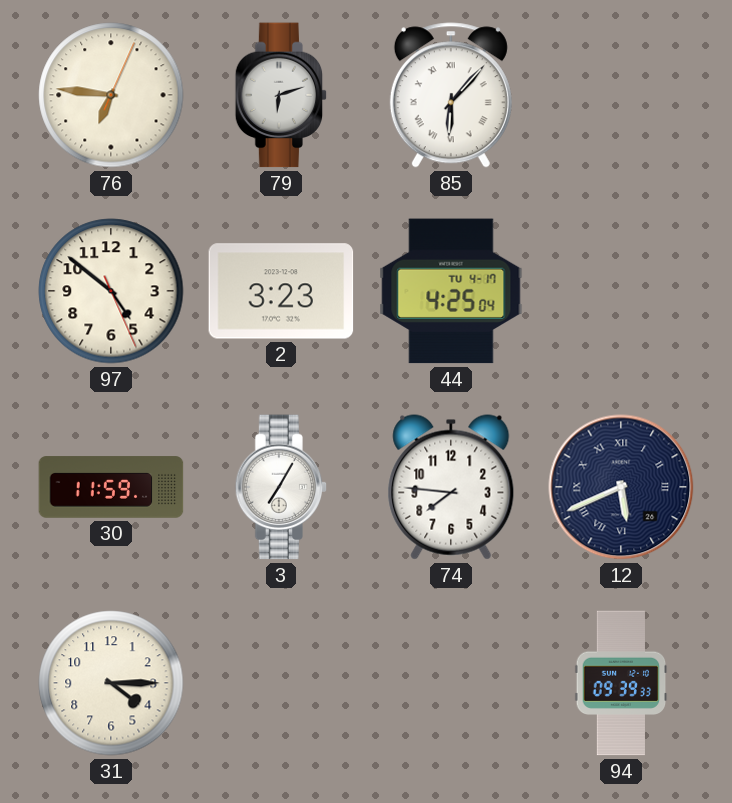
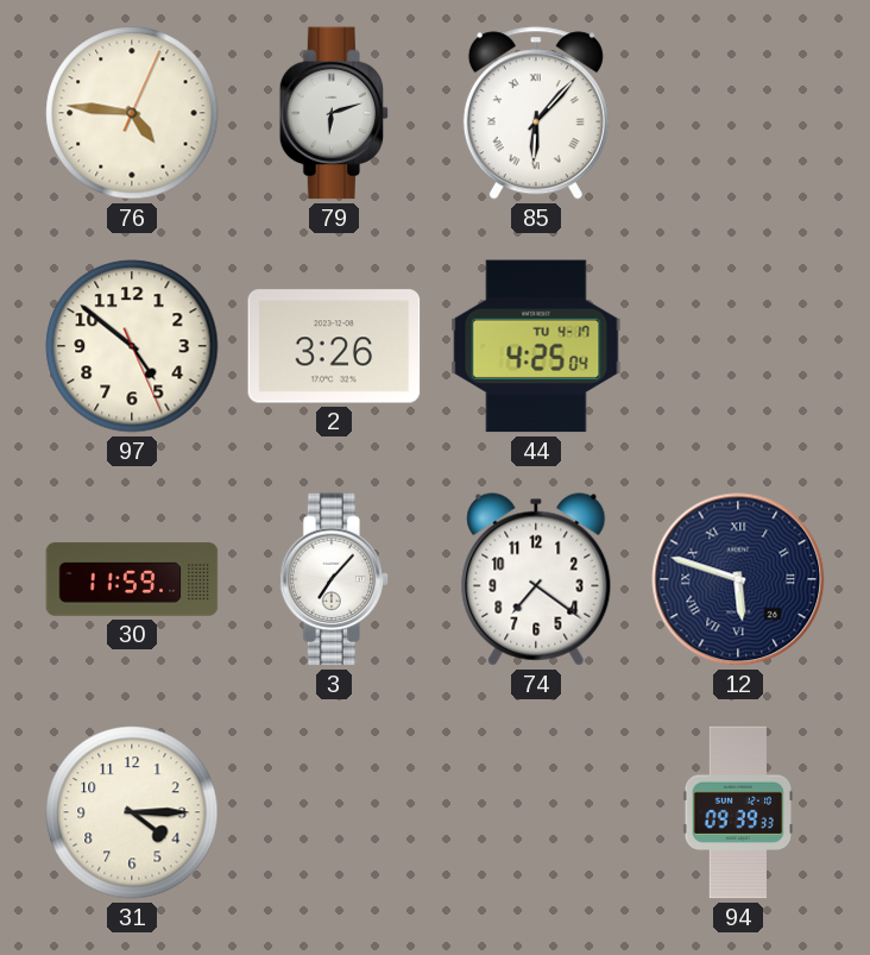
76: 6:46 -> 4:46 (132, 113)
2: 3:23 -> 3:26 (334, 346)
3: 7:05 -> 7:07 (334, 579)
74: 7:46 -> 7:21 (536, 579)
12: 5:41 -> 5:48 (738, 579)
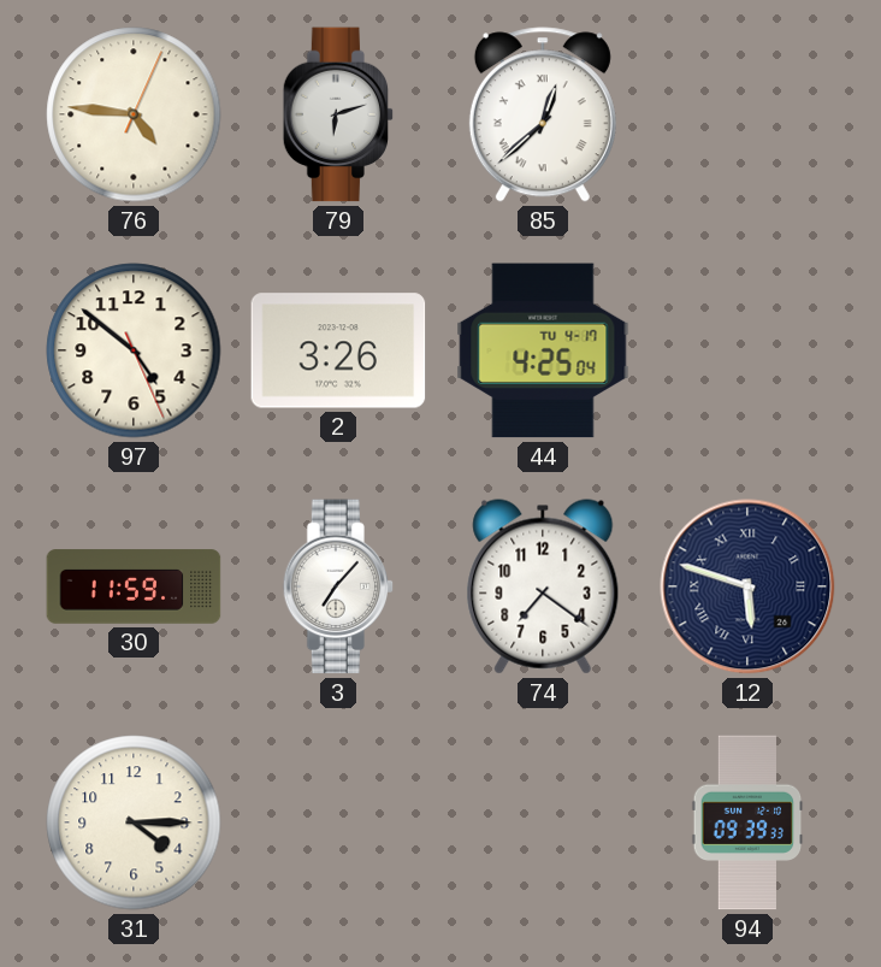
85: 6:07 -> 12:38 (543, 114)
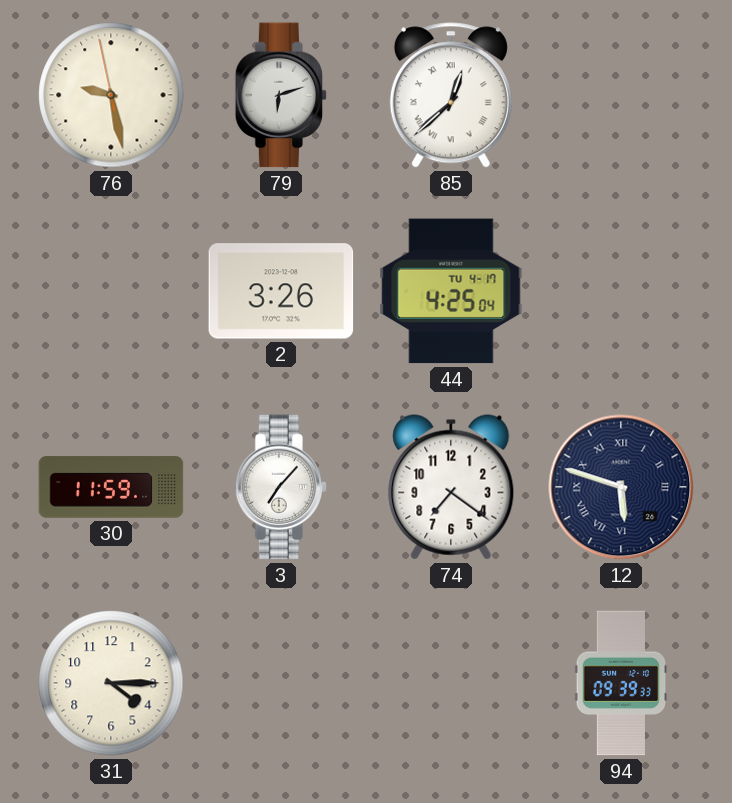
76: 4:46 -> 9:27 (111, 95)
97: 4:51 -> none (134, 350)
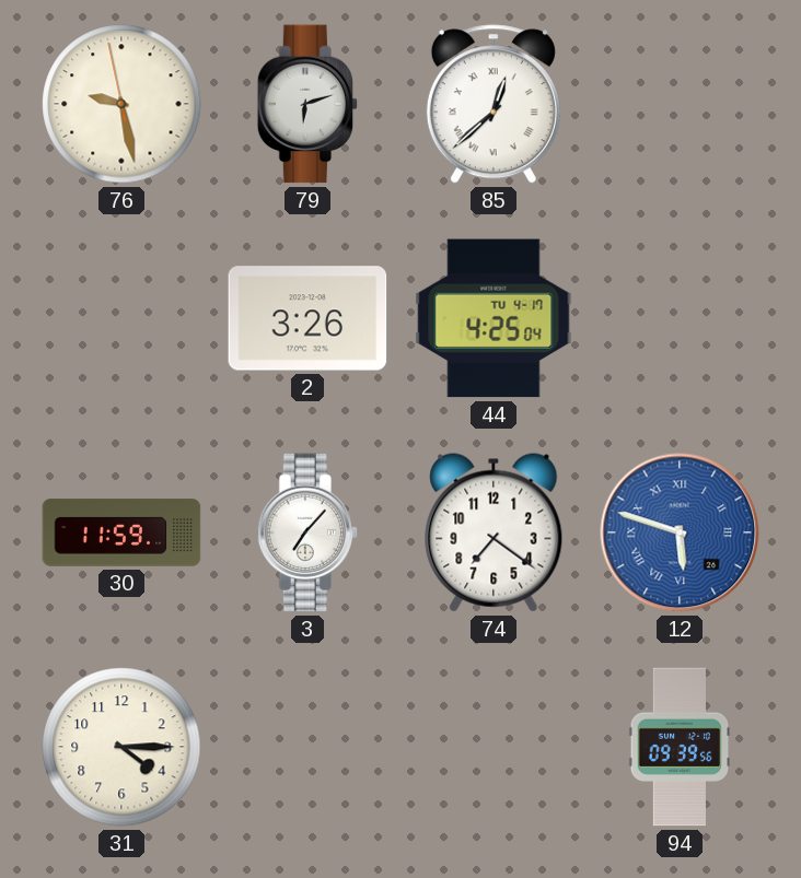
12 dial: navy -> blue (680, 532)
94: 09:39:33 -> 09:39:56 (680, 747)
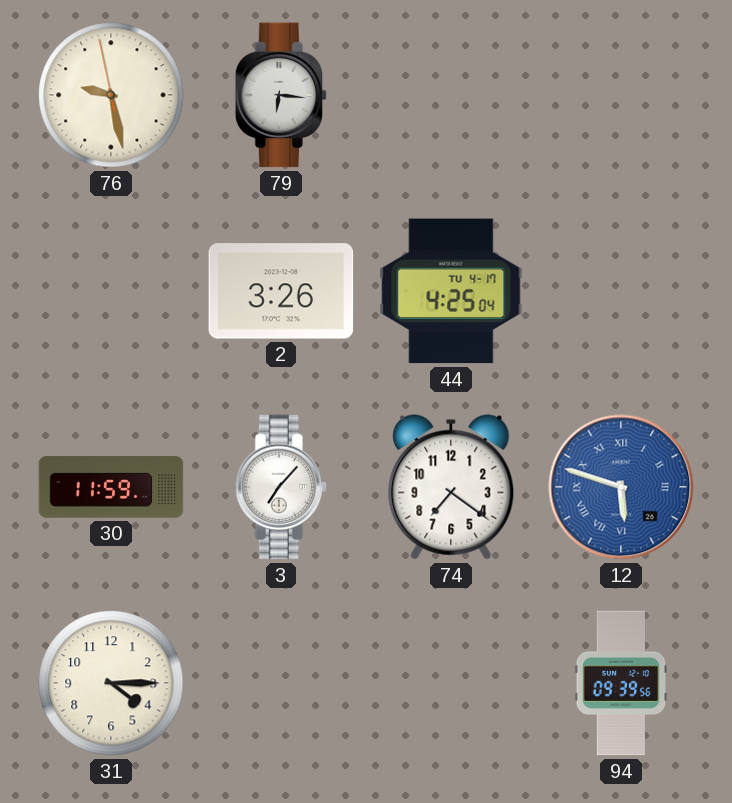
79: 6:12 -> 6:16 (281, 95)
85: 12:38 -> none (494, 104)
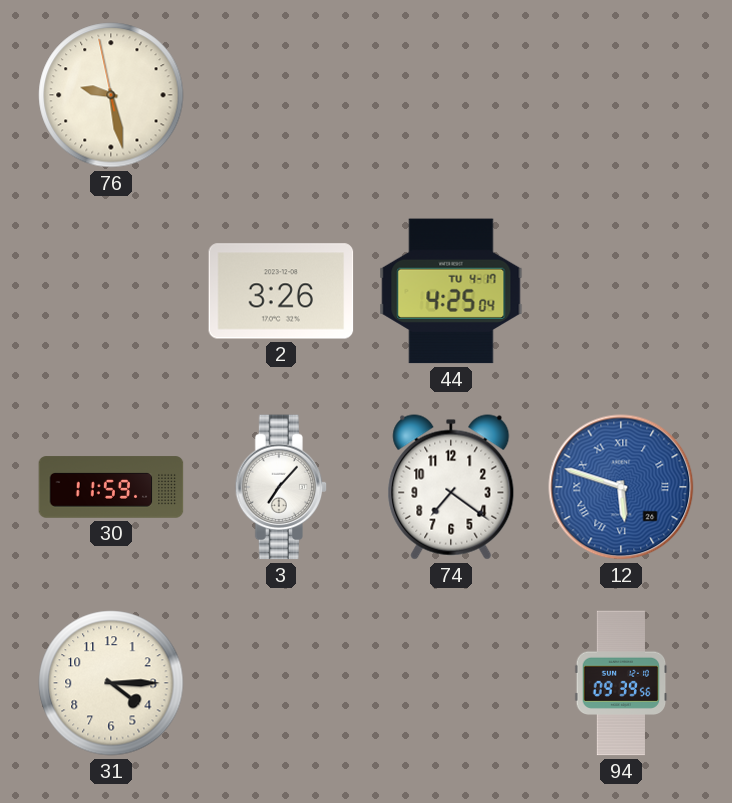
79: 6:16 -> none (281, 95)
